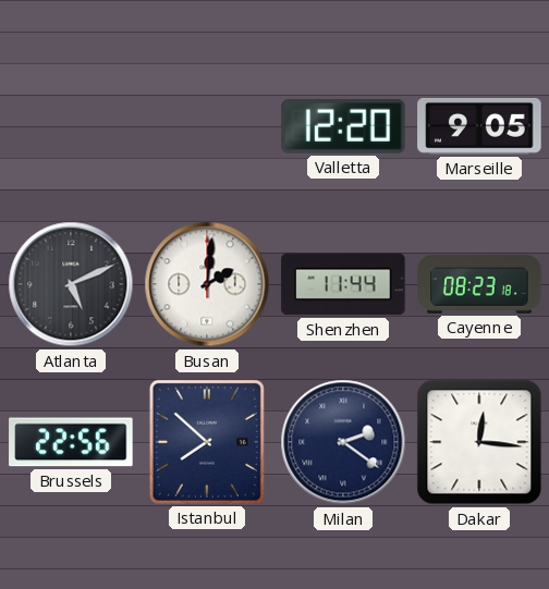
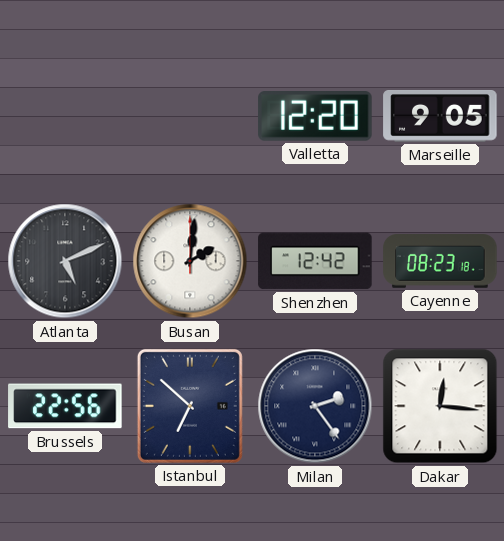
Shenzhen: 11:44 -> 12:42 (315, 261)
Istanbul: 7:52 -> 6:52 (190, 406)
Milan: 2:21 -> 2:24 (315, 406)
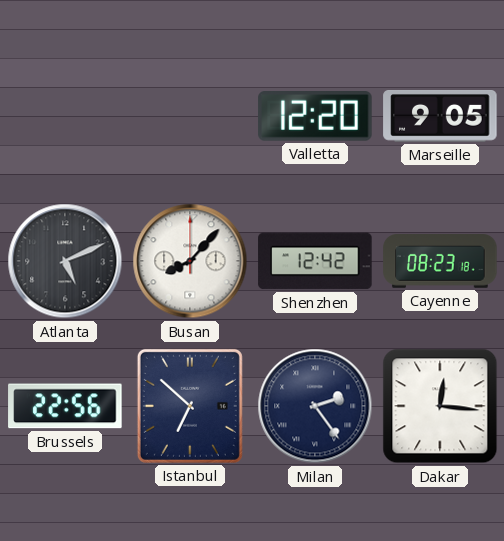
Busan: 2:01 -> 8:07 (190, 261)
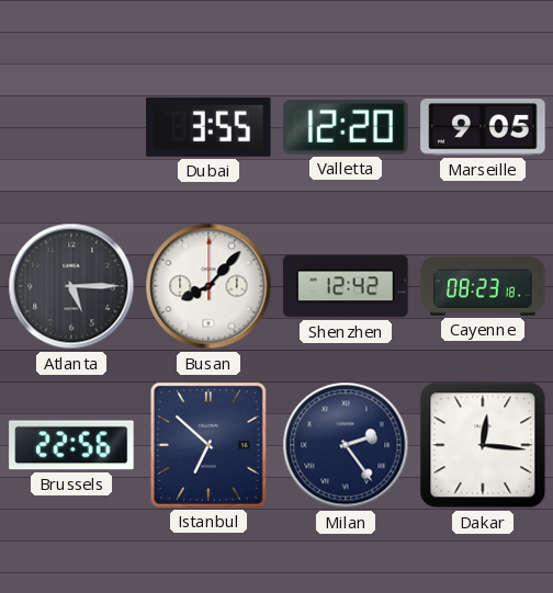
Dubai: none -> 3:55 (208, 127)
Atlanta: 5:11 -> 5:15 (71, 286)
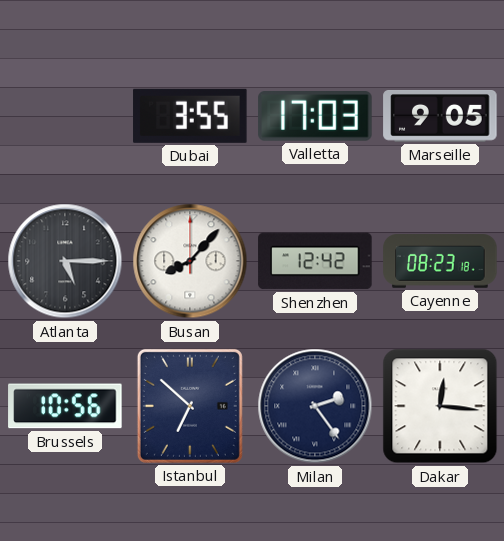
Valletta: 12:20 -> 17:03 (315, 117)
Brussels: 22:56 -> 10:56 (65, 406)
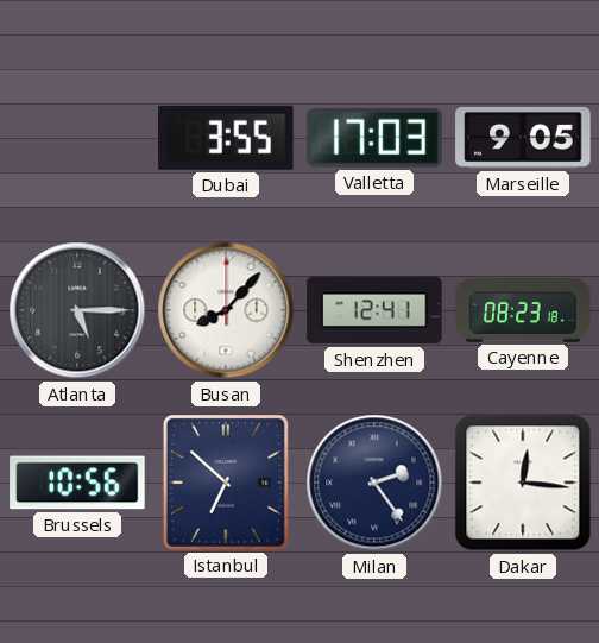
Shenzhen: 12:42 -> 12:41 (374, 310)
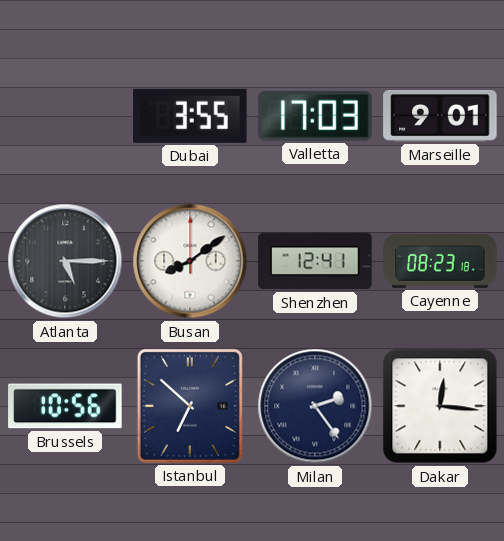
Marseille: 9:05 -> 9:01 (440, 117)
Busan: 8:07 -> 8:09 (190, 261)
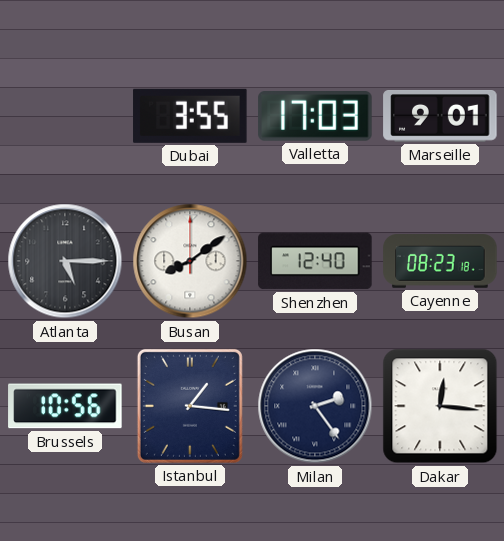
Shenzhen: 12:41 -> 12:40 (315, 261)
Istanbul: 6:52 -> 1:16 (190, 406)
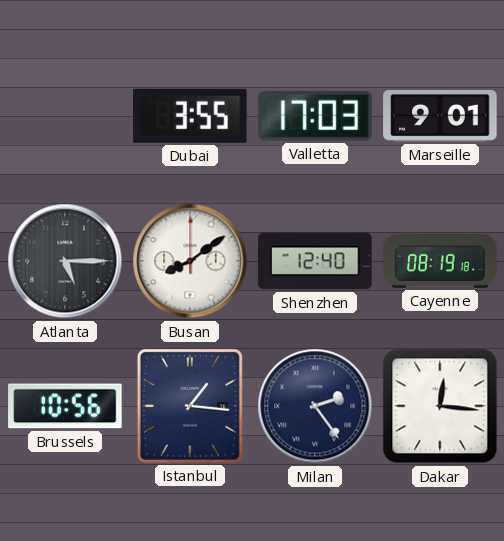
Cayenne: 08:23 -> 08:19 (440, 262)
